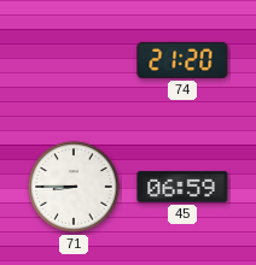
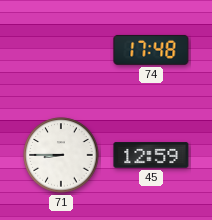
74: 21:20 -> 17:48 (151, 50)
45: 06:59 -> 12:59 (151, 155)
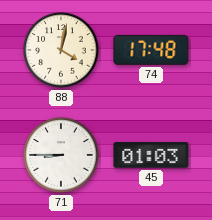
88: none -> 4:02 (61, 50)
45: 12:59 -> 01:03 (151, 155)
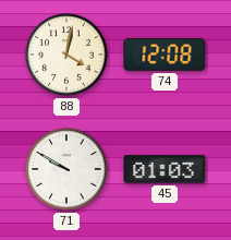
74: 17:48 -> 12:08 (165, 55)
71: 8:45 -> 9:50 (66, 169)
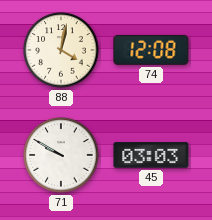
45: 01:03 -> 03:03 (151, 155)
